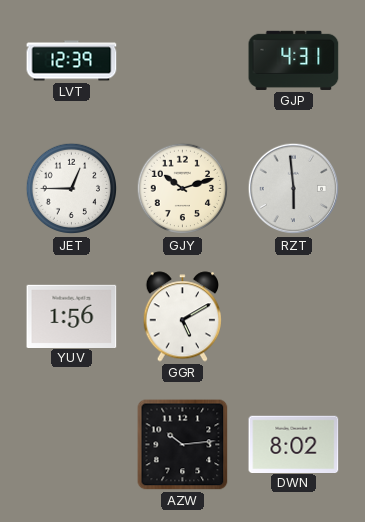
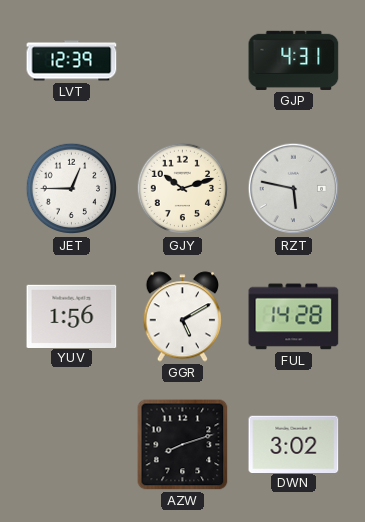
RZT: 5:59 -> 5:47 (294, 189)
FUL: none -> 14:28 (294, 317)
AZW: 10:14 -> 8:12 (183, 445)
DWN: 8:02 -> 3:02 (294, 444)
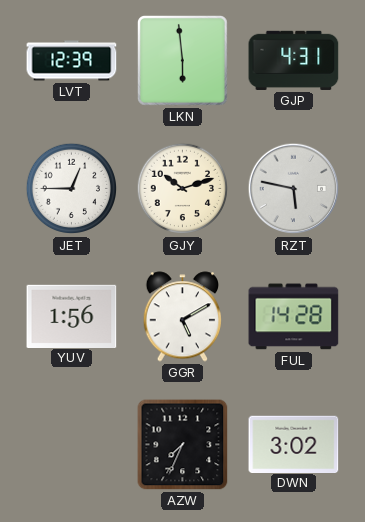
LKN: none -> 5:59 (183, 61)
AZW: 8:12 -> 7:34 (183, 445)
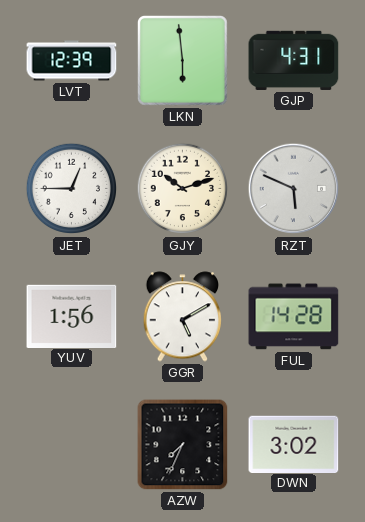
RZT: 5:47 -> 5:49 (294, 189)
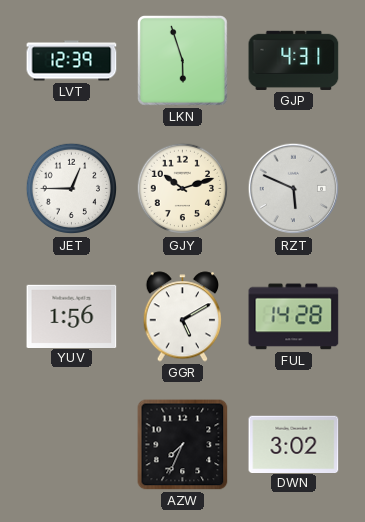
LKN: 5:59 -> 5:57 (183, 61)
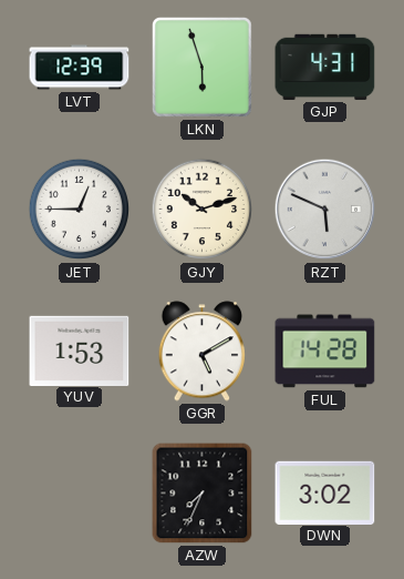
YUV: 1:56 -> 1:53 (80, 351)
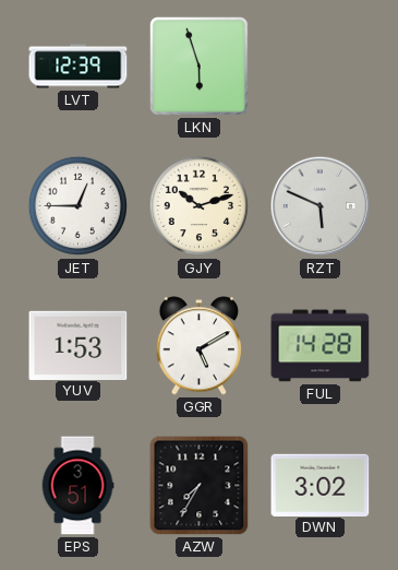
GJP: 4:31 -> none (325, 67)
EPS: none -> 3:51 (77, 486)
AZW: 7:34 -> 7:35 (200, 486)
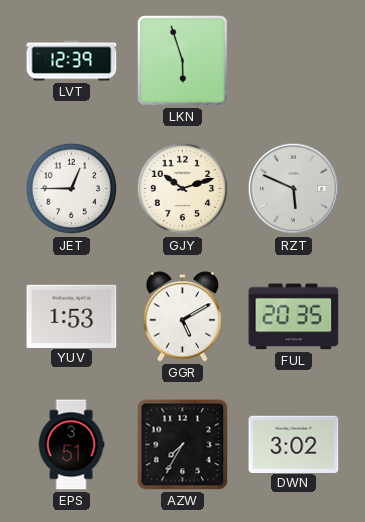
FUL: 14:28 -> 20:35 (294, 317)
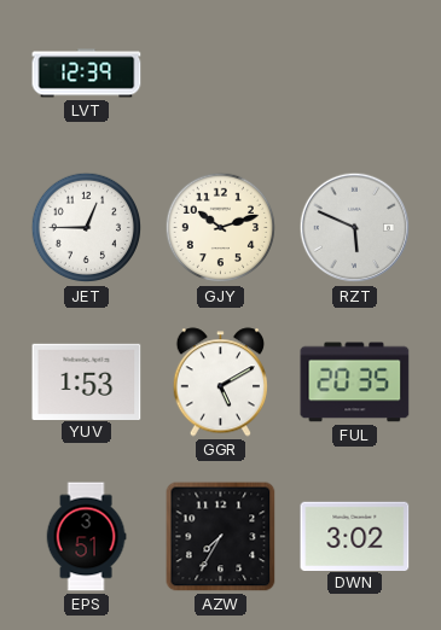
LKN: 5:57 -> none (183, 61)
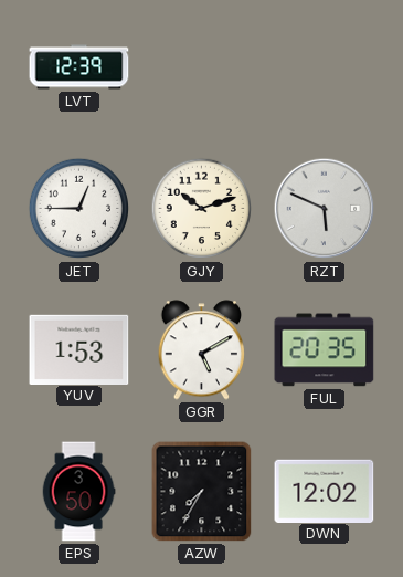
EPS: 3:51 -> 3:50 (78, 492)
DWN: 3:02 -> 12:02 (325, 491)
